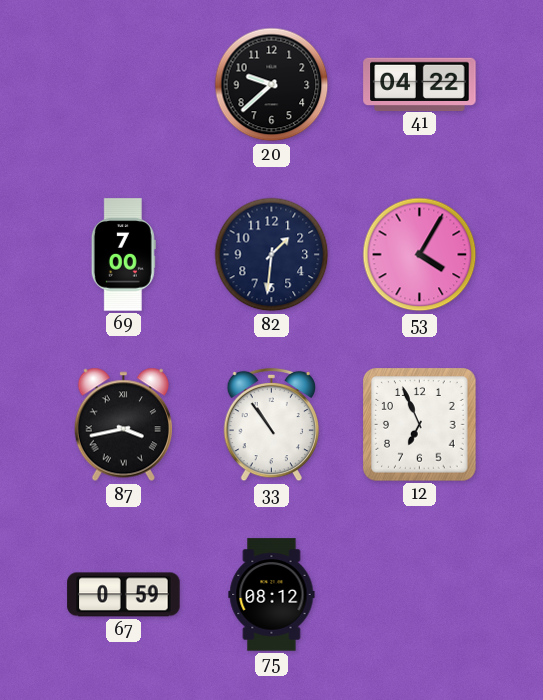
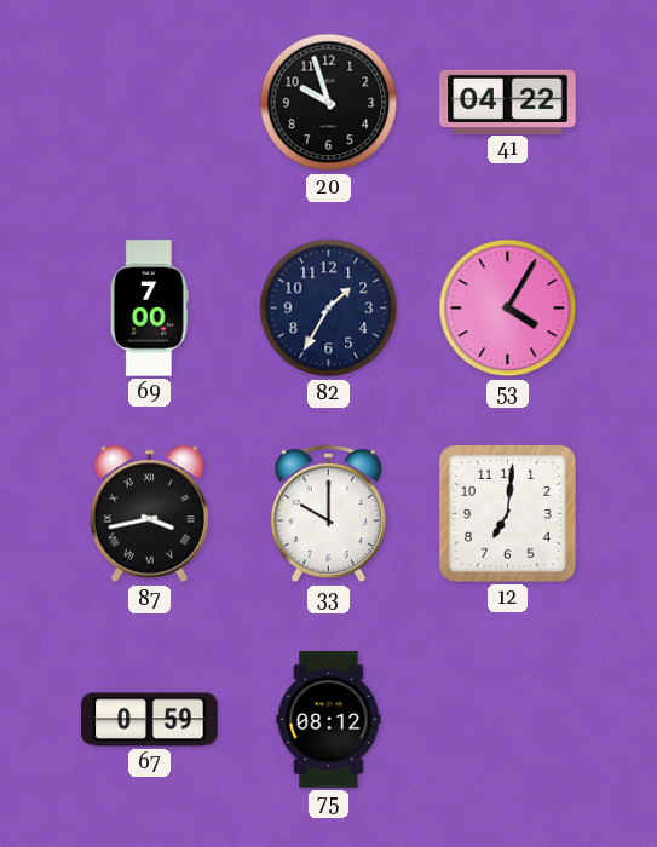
20: 9:38 -> 9:57 (329, 103)
82: 1:31 -> 1:35 (329, 309)
33: 10:54 -> 10:00 (328, 514)
12: 6:56 -> 7:01 (508, 514)
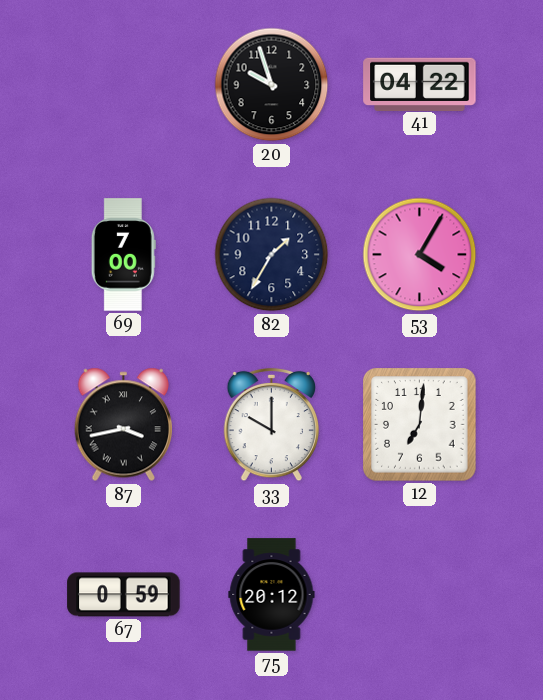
75: 08:12 -> 20:12 (272, 595)
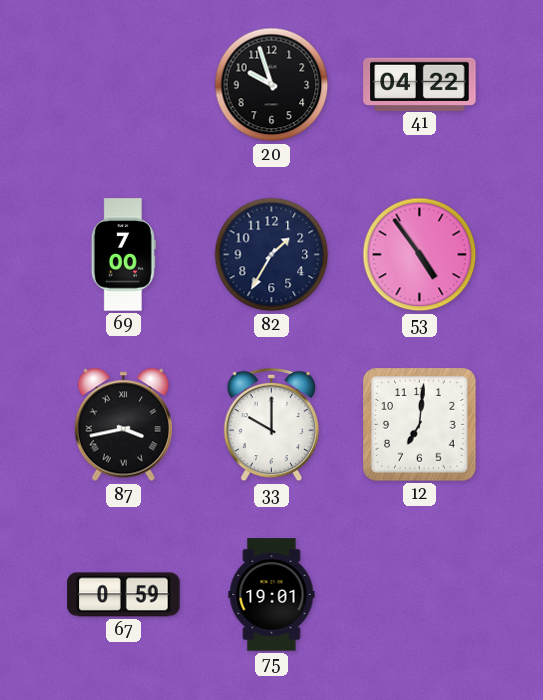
53: 4:05 -> 4:54 (420, 255)
75: 20:12 -> 19:01 (272, 595)
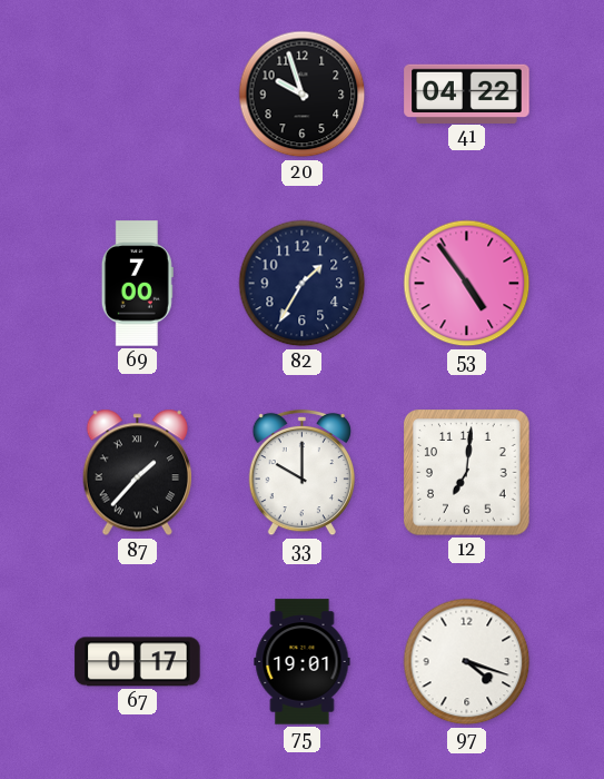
87: 3:43 -> 1:37 (137, 473)
67: 0:59 -> 0:17 (138, 662)
97: none -> 4:18 (467, 662)
